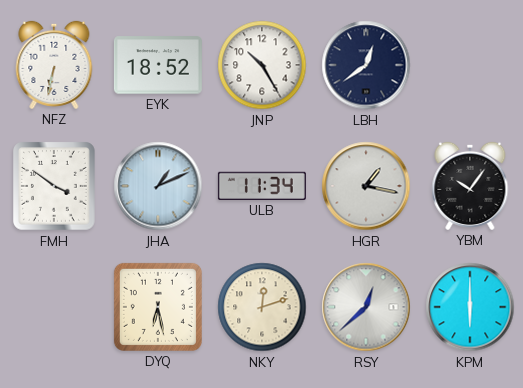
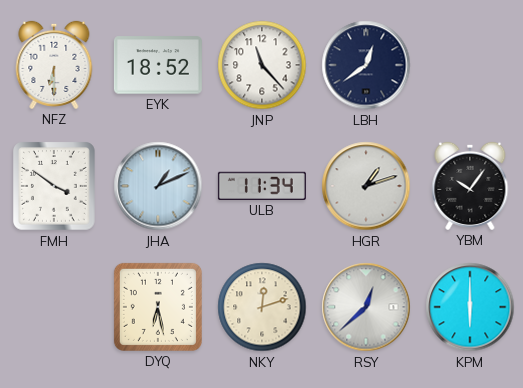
NFZ: 6:32 -> 6:30 (54, 65)
JNP: 10:25 -> 11:23 (262, 65)
HGR: 1:17 -> 1:12 (366, 186)
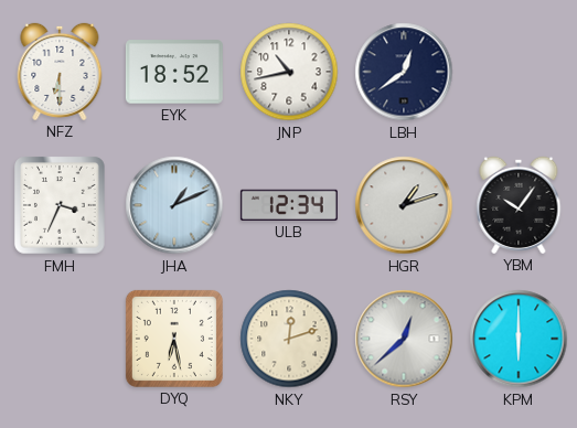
JNP: 11:23 -> 10:43 (289, 72)
FMH: 3:51 -> 3:34 (61, 206)
ULB: 11:34 -> 12:34 (289, 205)
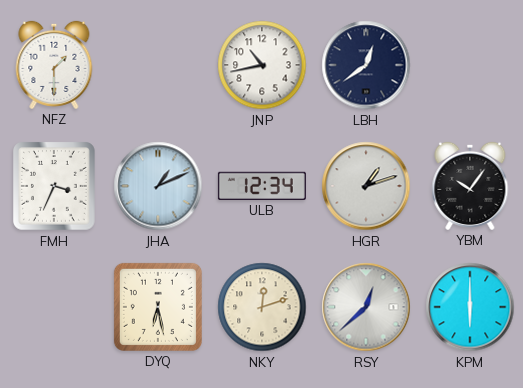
NFZ: 6:30 -> 1:30 (54, 65)
EYK: 18:52 -> none (174, 72)
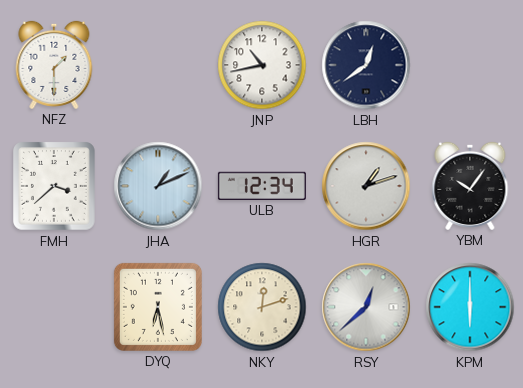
FMH: 3:34 -> 3:38 (55, 187)
